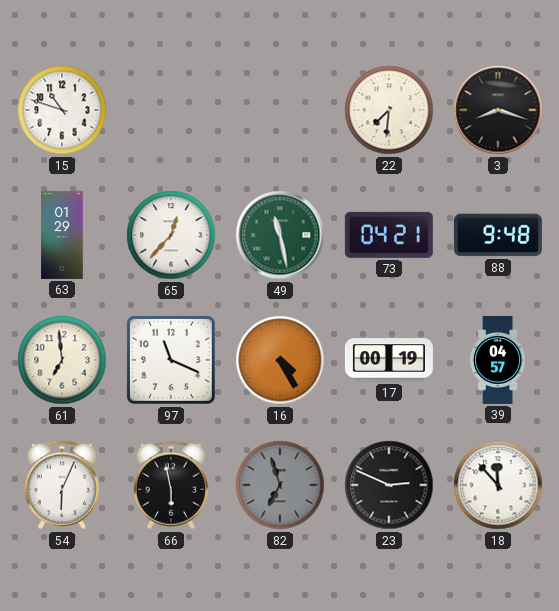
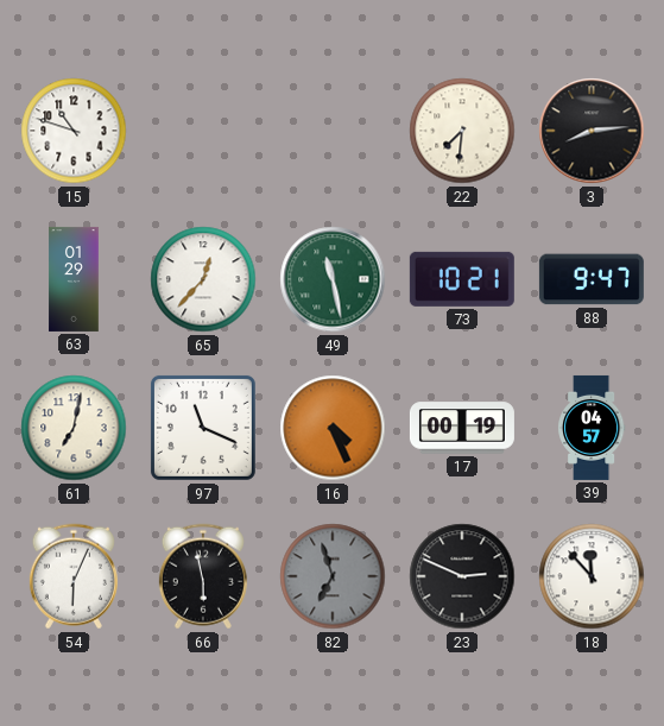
3: 8:18 -> 8:14 (592, 131)
73: 04:21 -> 10:21 (462, 279)
88: 9:48 -> 9:47 (592, 279)
61: 6:59 -> 7:02 (74, 428)
16: 4:25 -> 4:26 (333, 428)
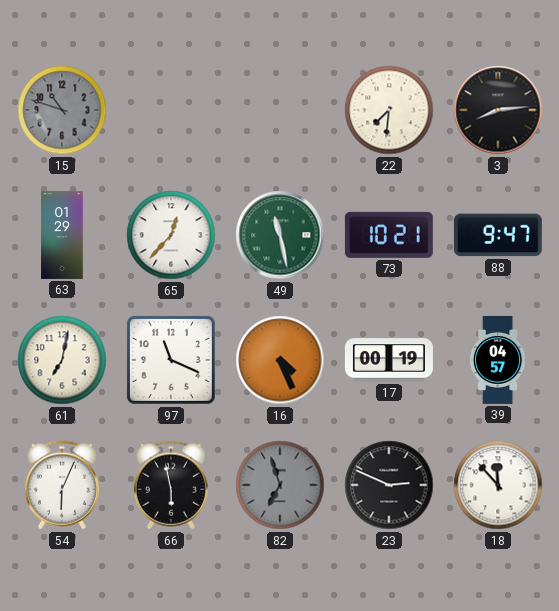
15 dial: white -> grey (62, 110)
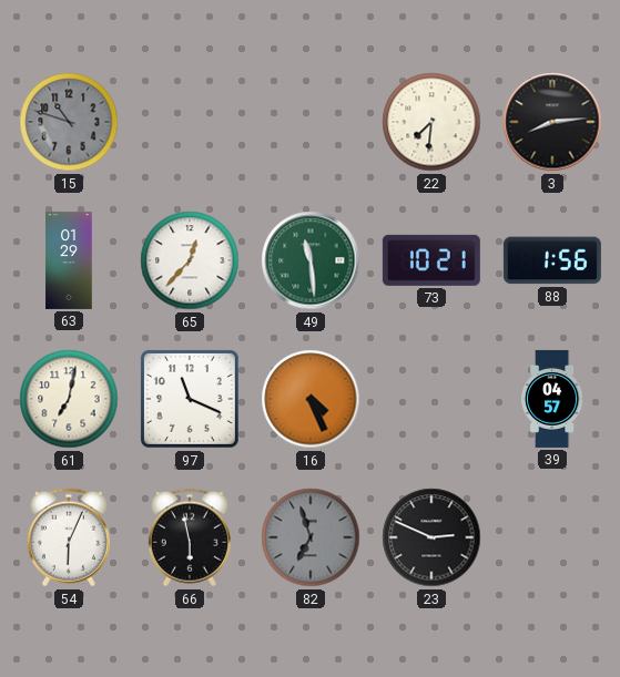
49: 11:28 -> 11:29 (311, 260)
88: 9:47 -> 1:56 (552, 260)
17: 00:19 -> none (389, 360)
18: 11:53 -> none (498, 485)
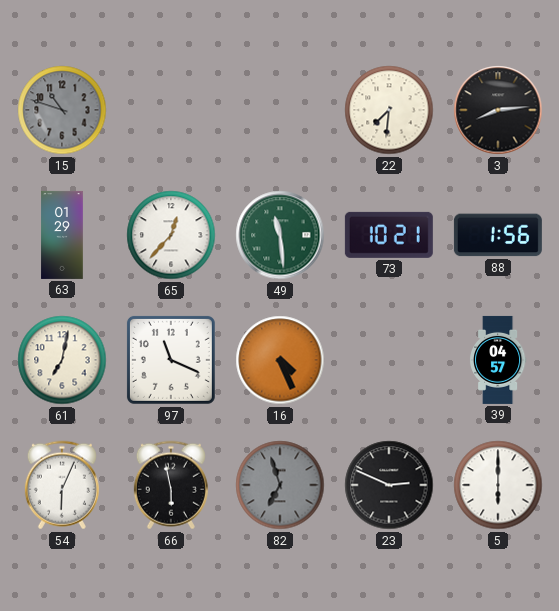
5: none -> 6:00 (498, 485)
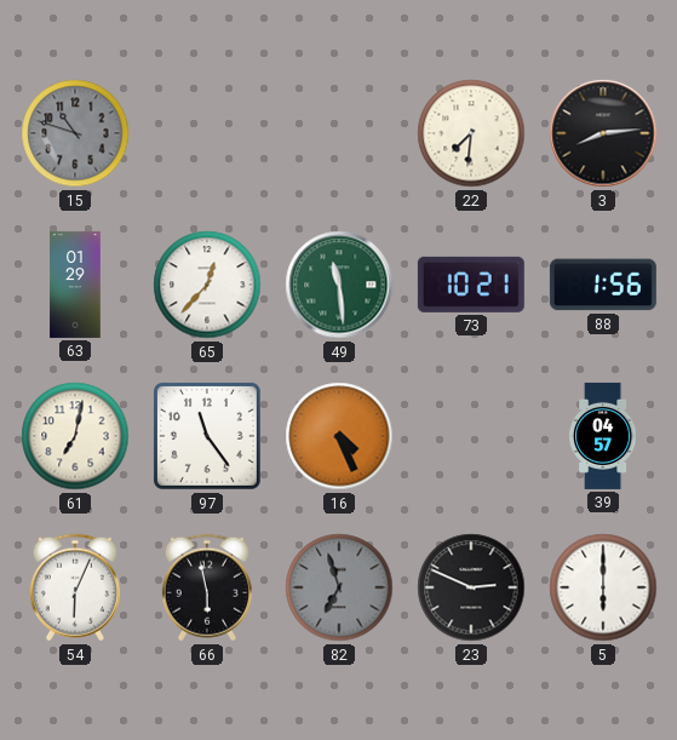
97: 11:19 -> 11:24 (207, 436)
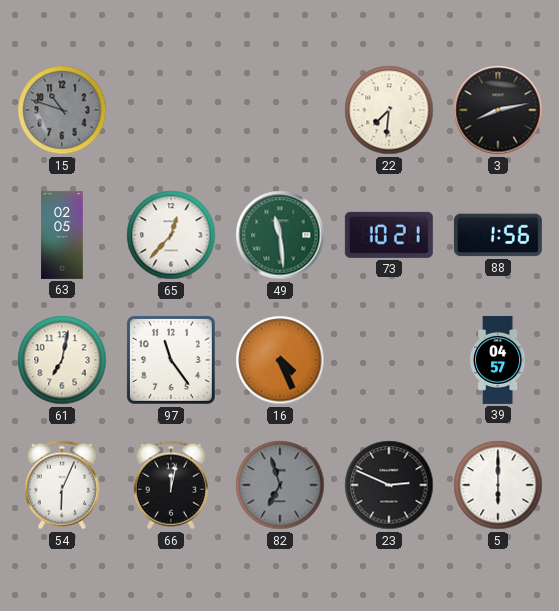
3: 8:14 -> 8:13 (498, 110)
63: 01:29 -> 02:05 (62, 235)
66: 5:58 -> 12:02 (171, 485)
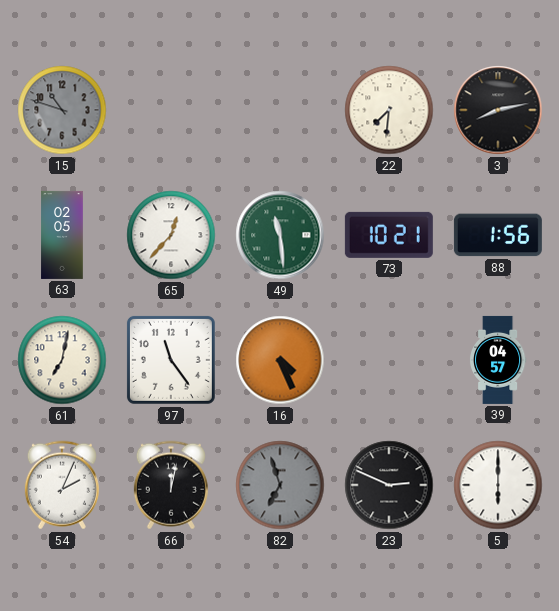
54: 6:04 -> 2:04 (62, 485)
